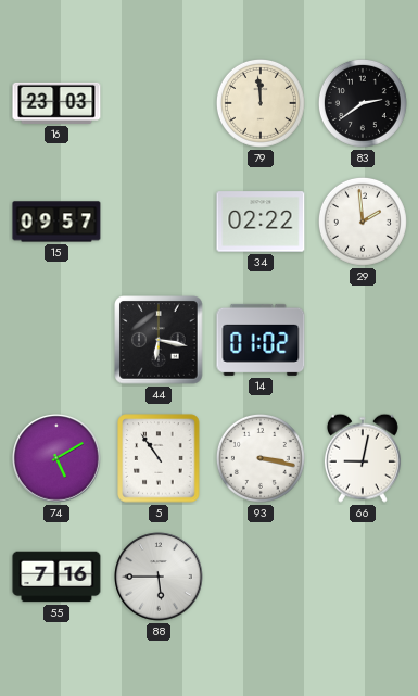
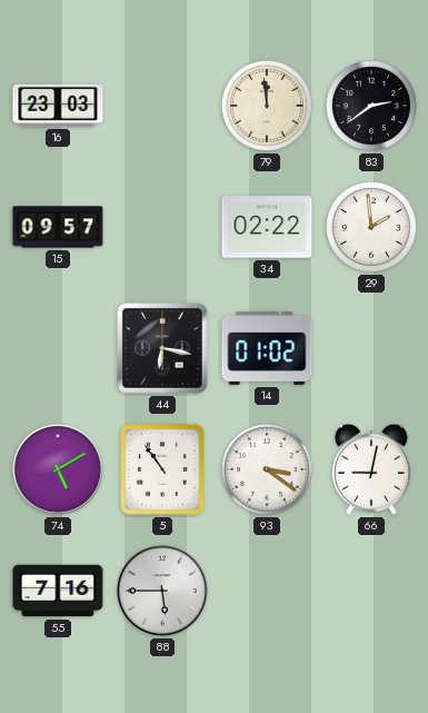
93: 3:17 -> 3:21 (267, 469)
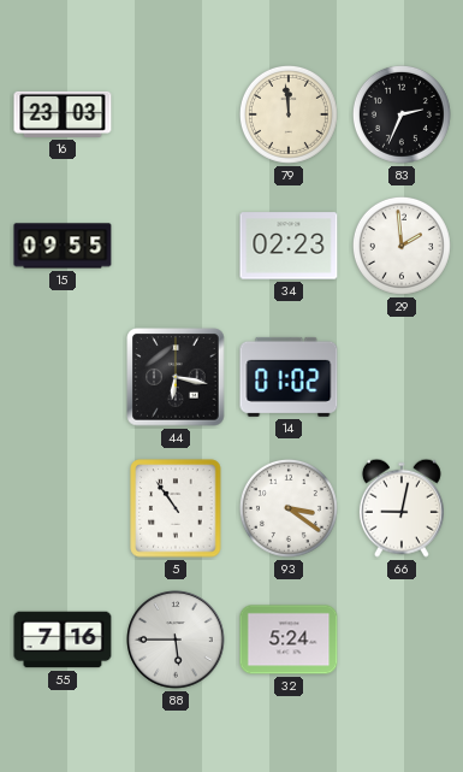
83: 2:39 -> 2:34 (402, 114)
15: 09:57 -> 09:55 (63, 246)
34: 02:22 -> 02:23 (289, 246)
74: 5:10 -> none (58, 469)
32: none -> 5:24 (289, 640)
